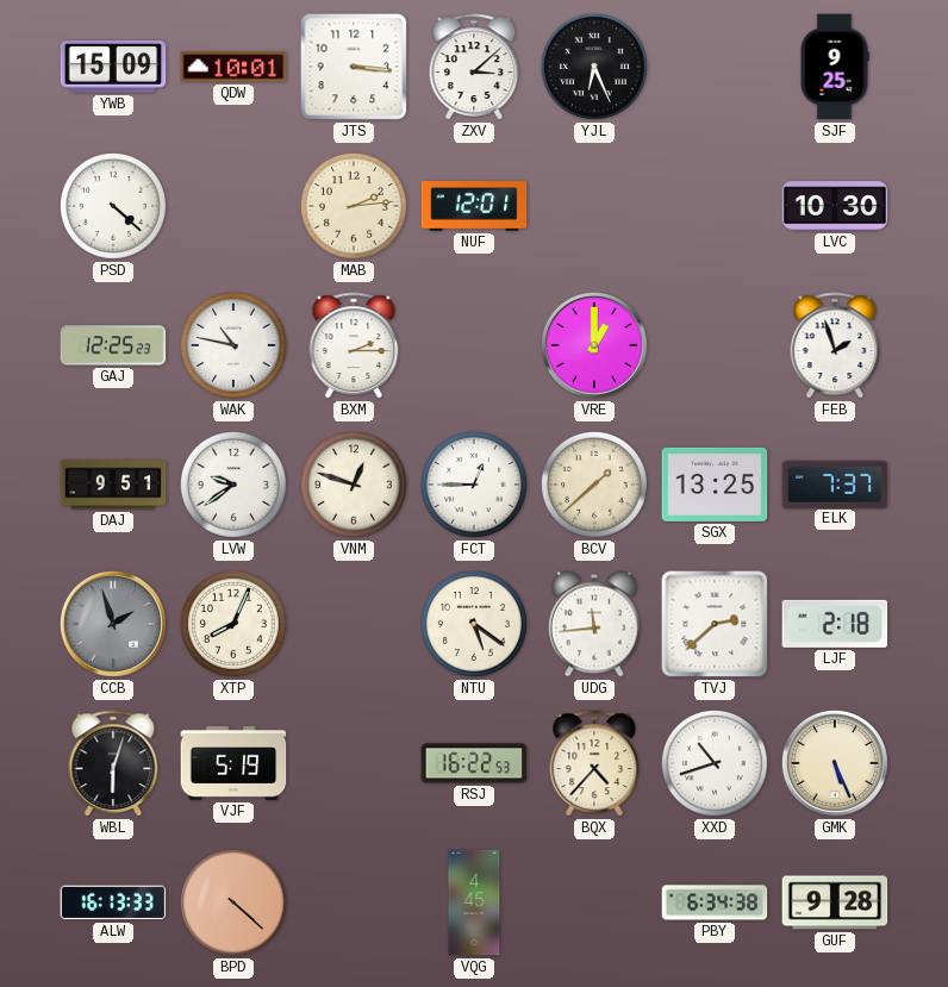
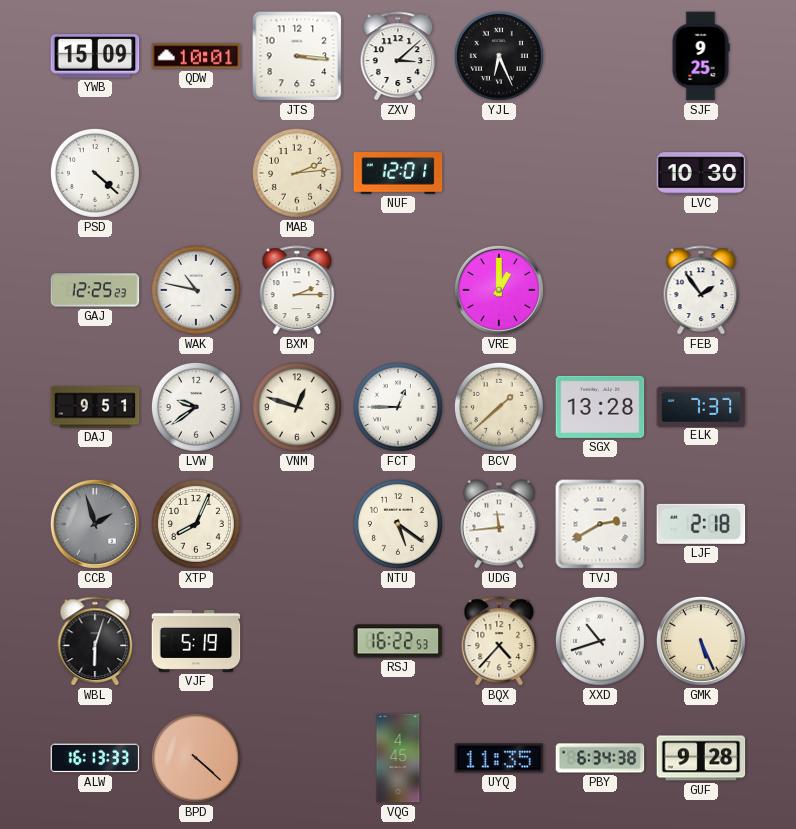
FEB: 1:57 -> 1:54 (701, 291)
SGX: 13:25 -> 13:28 (600, 407)
TVJ: 2:38 -> 2:40 (600, 524)
UYQ: none -> 11:35 (499, 758)
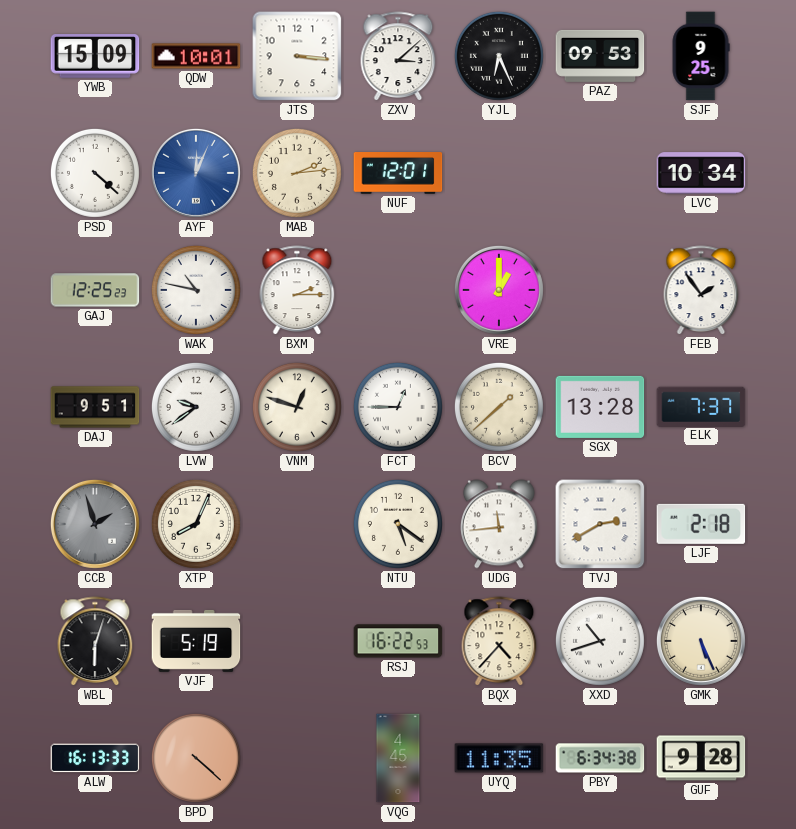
PAZ: none -> 09:53 (600, 56)
AYF: none -> 12:04 (196, 173)
LVC: 10:30 -> 10:34 (701, 173)
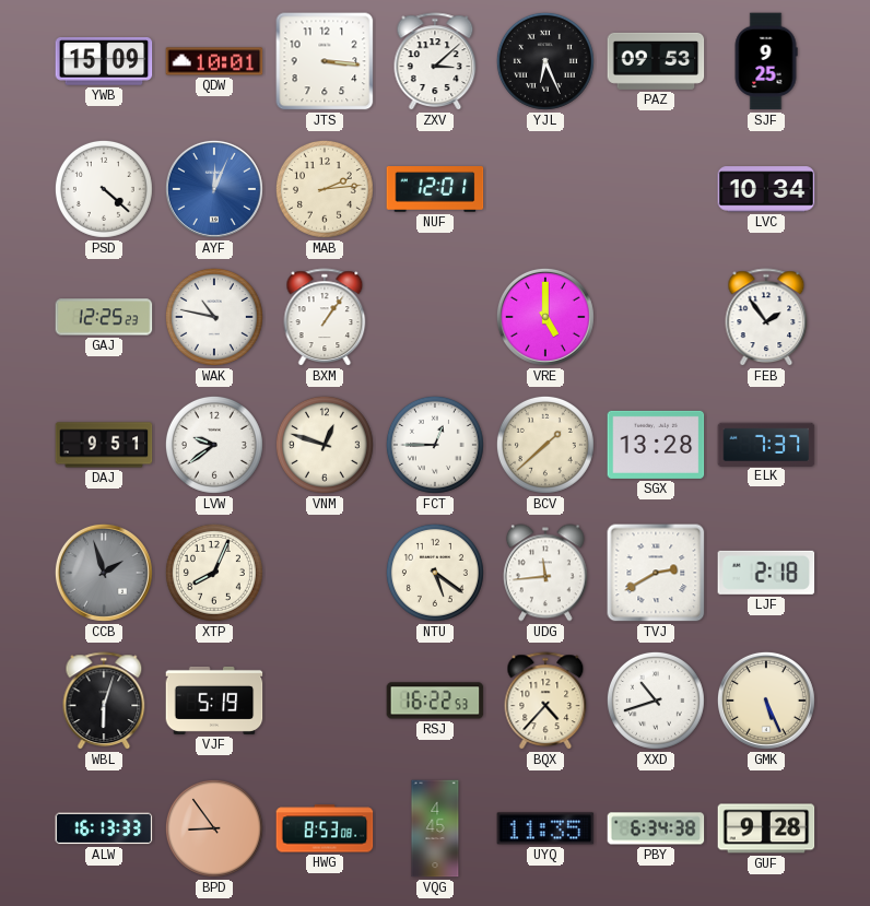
BXM: 2:15 -> 1:06 (325, 318)
VRE: 1:00 -> 5:00 (545, 317)
BPD: 4:22 -> 8:54 (214, 828)
HWG: none -> 8:53 (325, 828)
